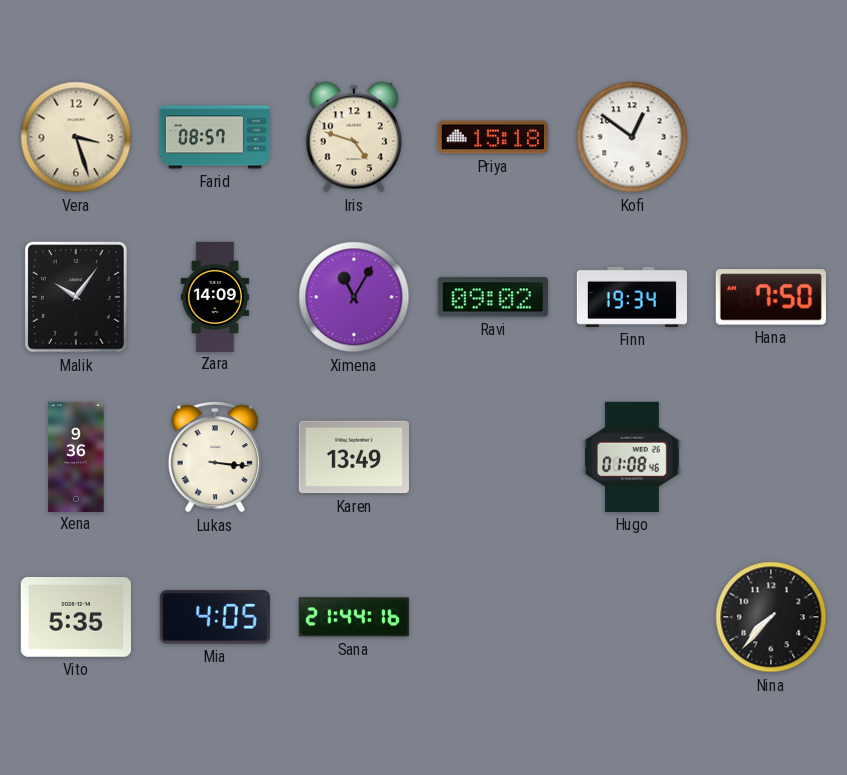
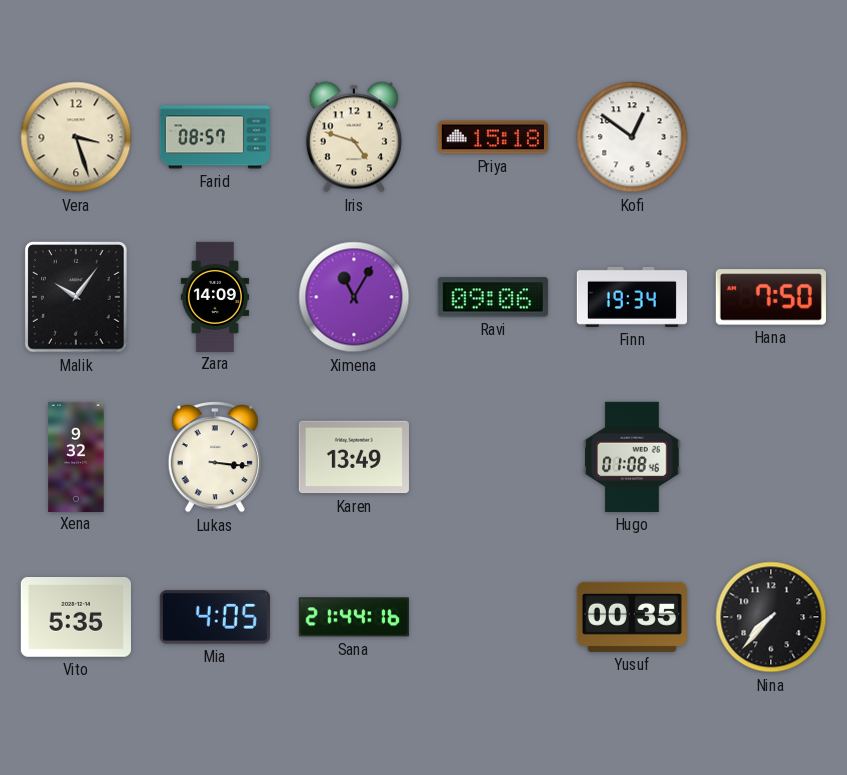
Ravi: 09:02 -> 09:06 (493, 297)
Xena: 9:36 -> 9:32 (76, 456)
Yusuf: none -> 00:35 (632, 617)
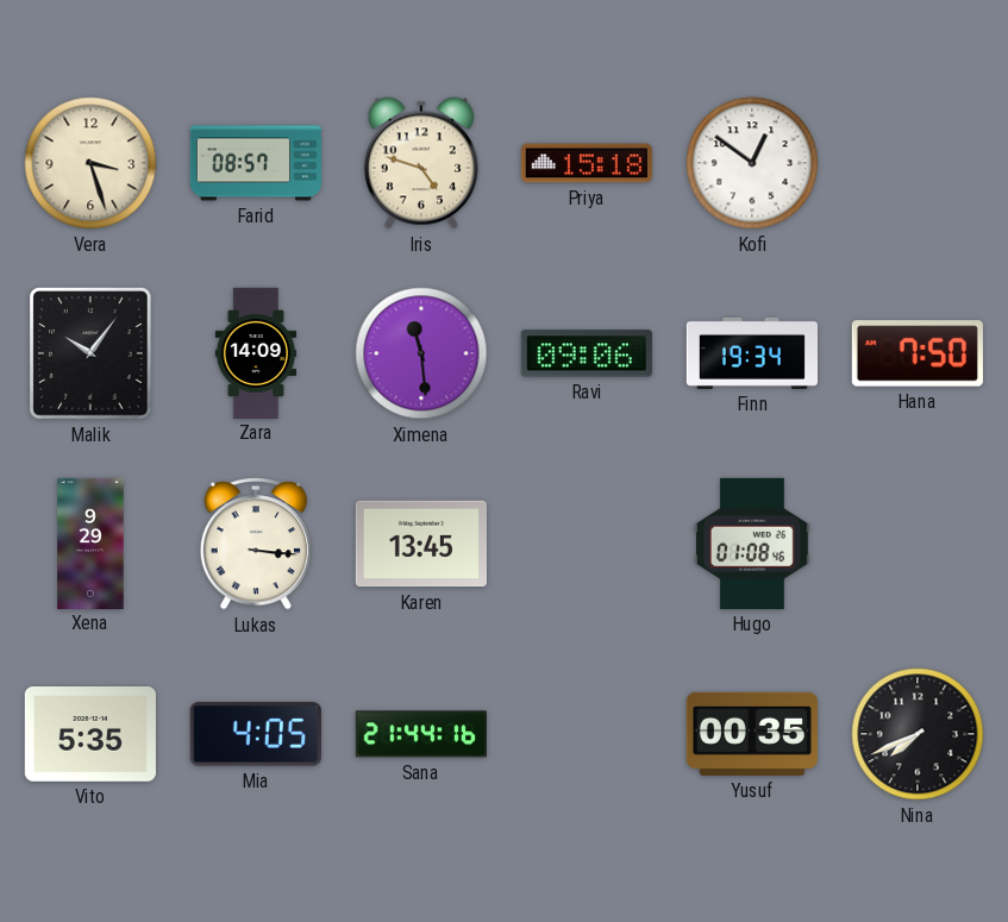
Ximena: 11:05 -> 11:29 (421, 353)
Xena: 9:32 -> 9:29 (90, 542)
Karen: 13:49 -> 13:45 (421, 544)
Nina: 7:37 -> 7:41 (918, 734)
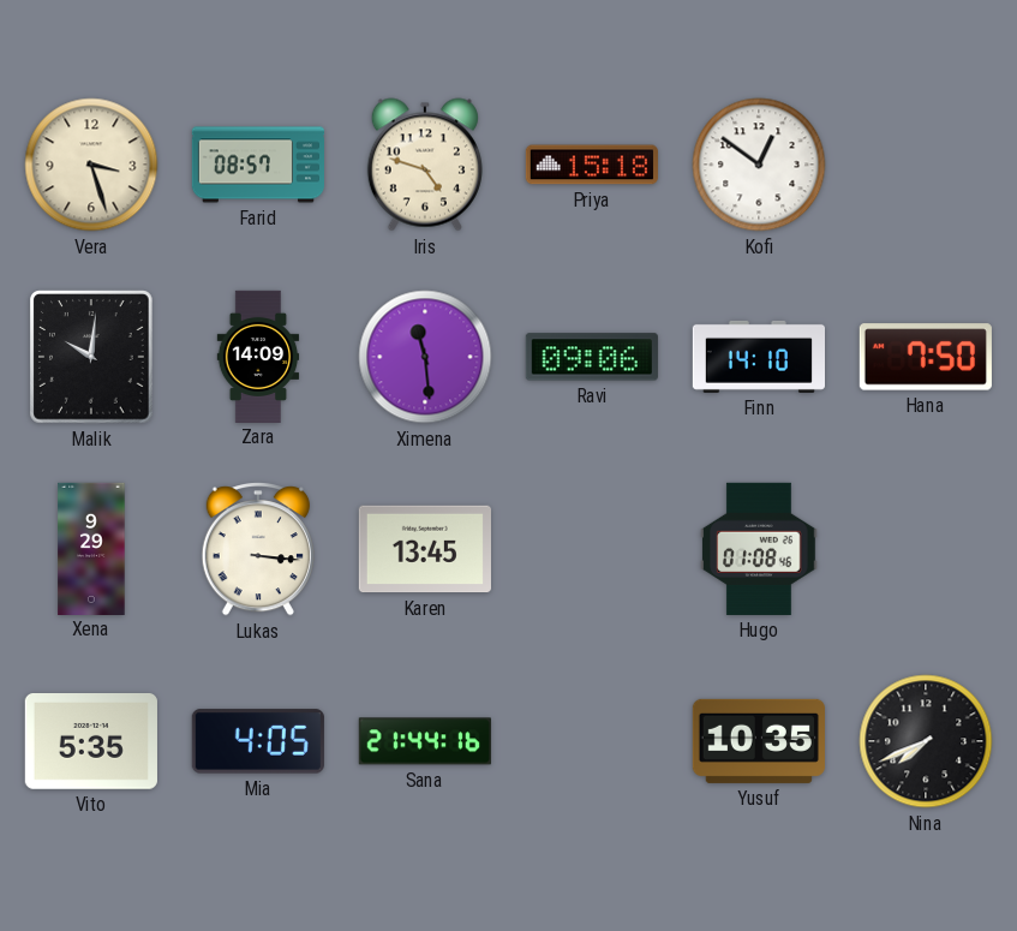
Malik: 10:06 -> 10:01 (92, 357)
Finn: 19:34 -> 14:10 (758, 357)
Yusuf: 00:35 -> 10:35 (759, 741)
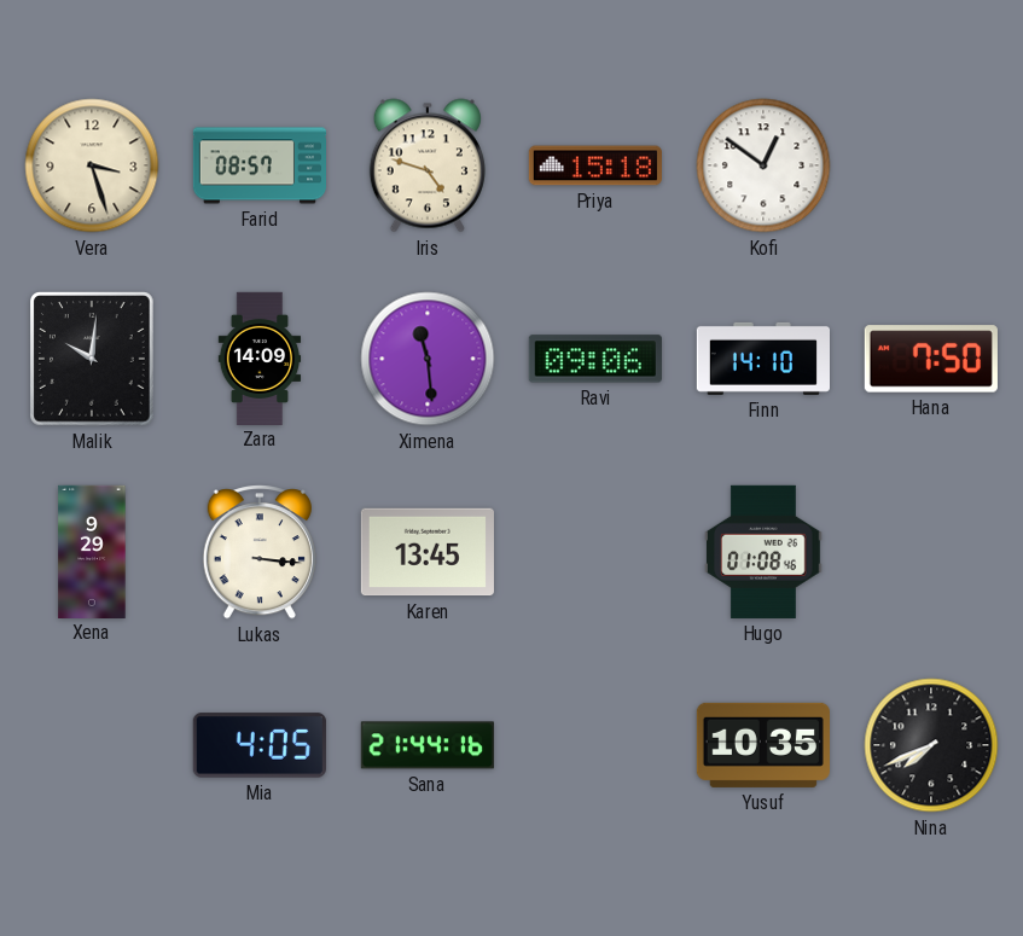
Vito: 5:35 -> none (91, 742)
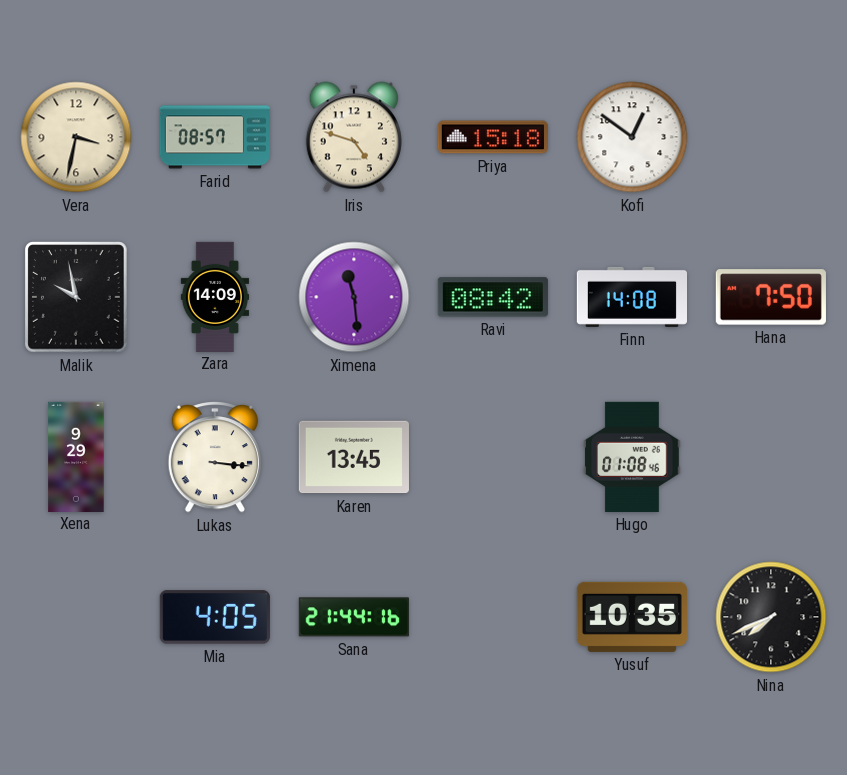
Vera: 3:27 -> 3:32 (76, 137)
Malik: 10:01 -> 9:58 (77, 297)
Ravi: 09:06 -> 08:42 (493, 297)
Finn: 14:10 -> 14:08 (631, 297)
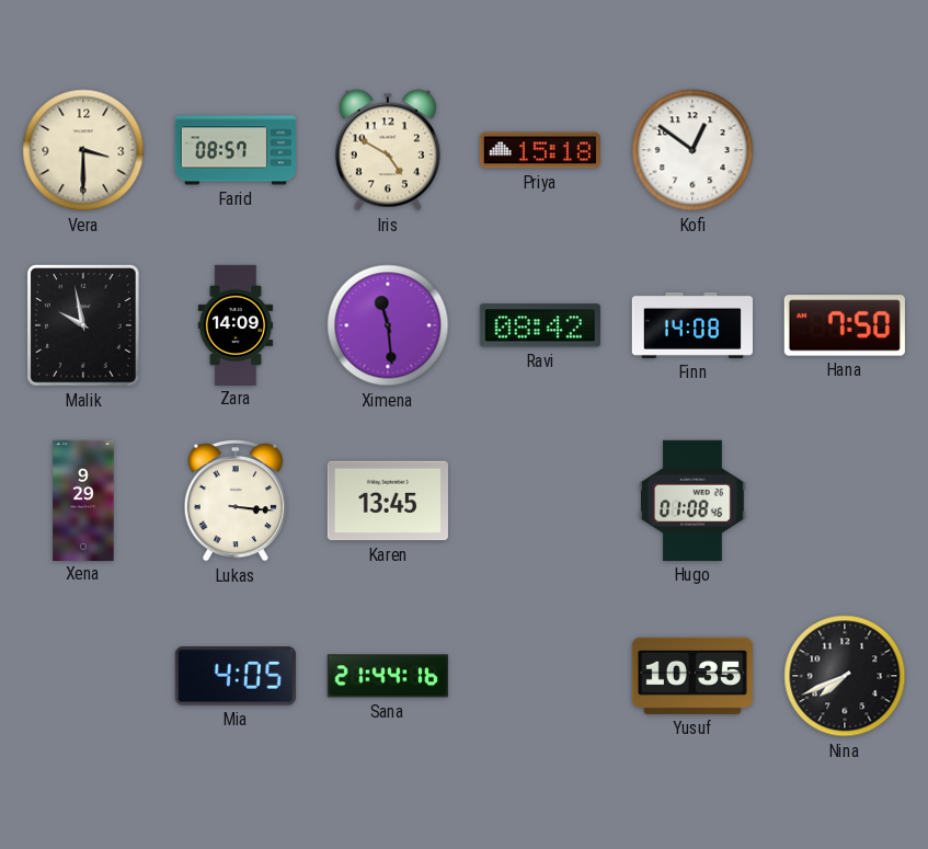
Vera: 3:32 -> 3:30 (83, 150)
Iris: 4:48 -> 4:50 (388, 150)
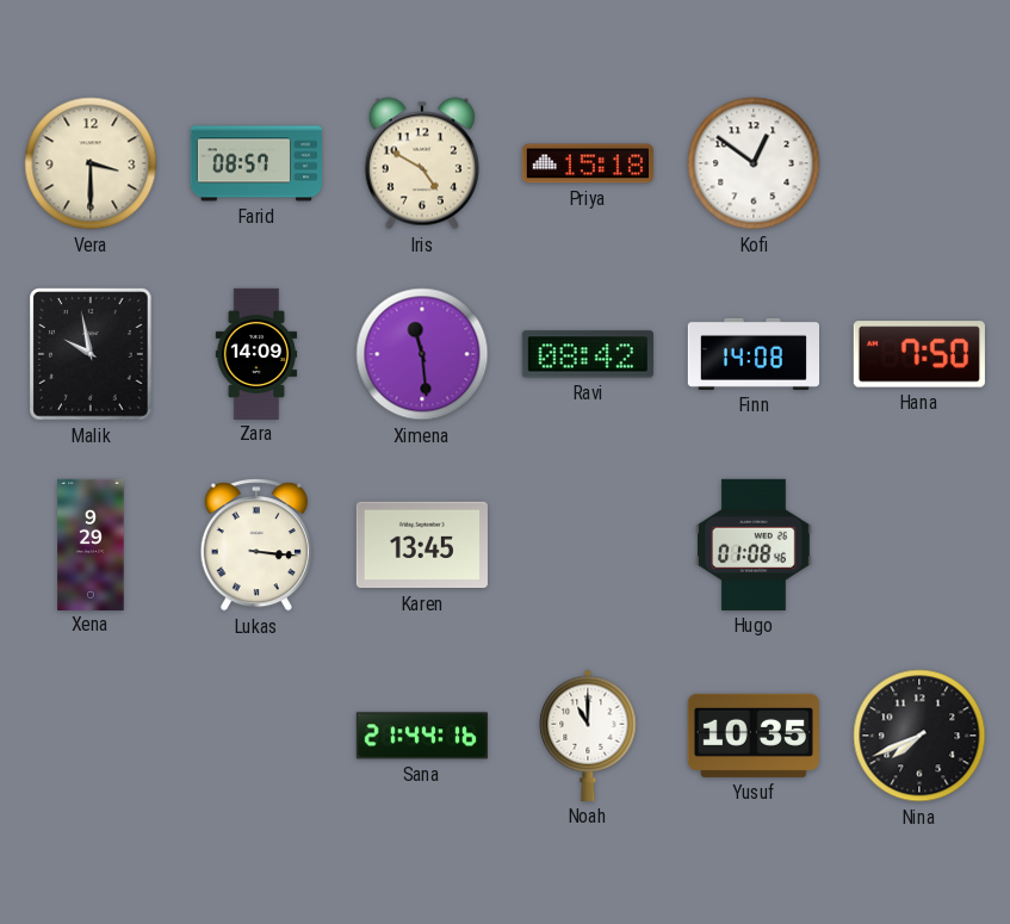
Mia: 4:05 -> none (236, 676)
Noah: none -> 11:00 (588, 736)
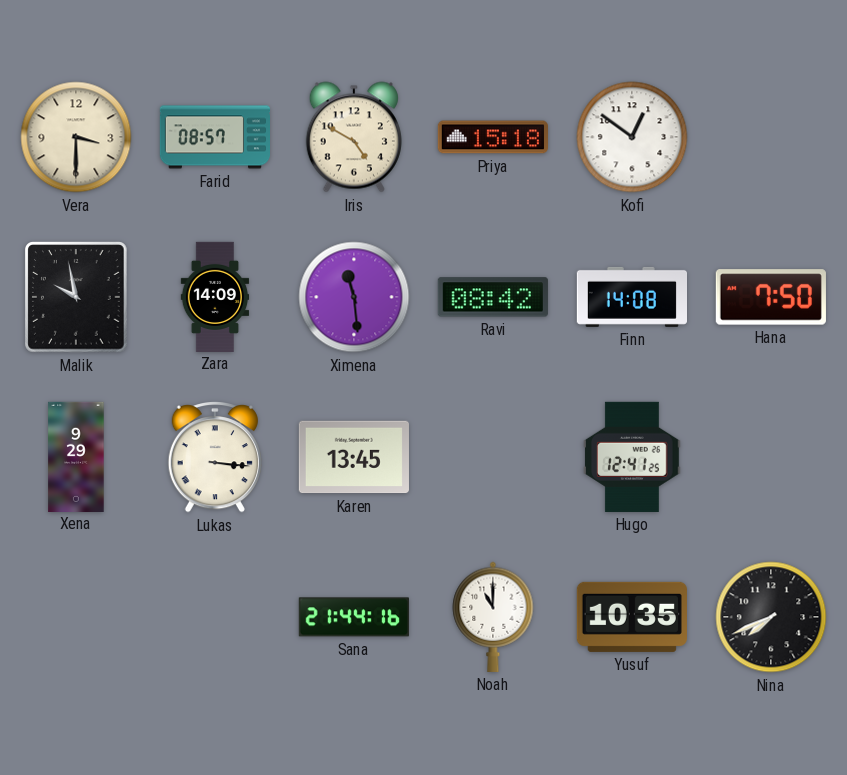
Hugo: 01:08 -> 12:41 (633, 457)
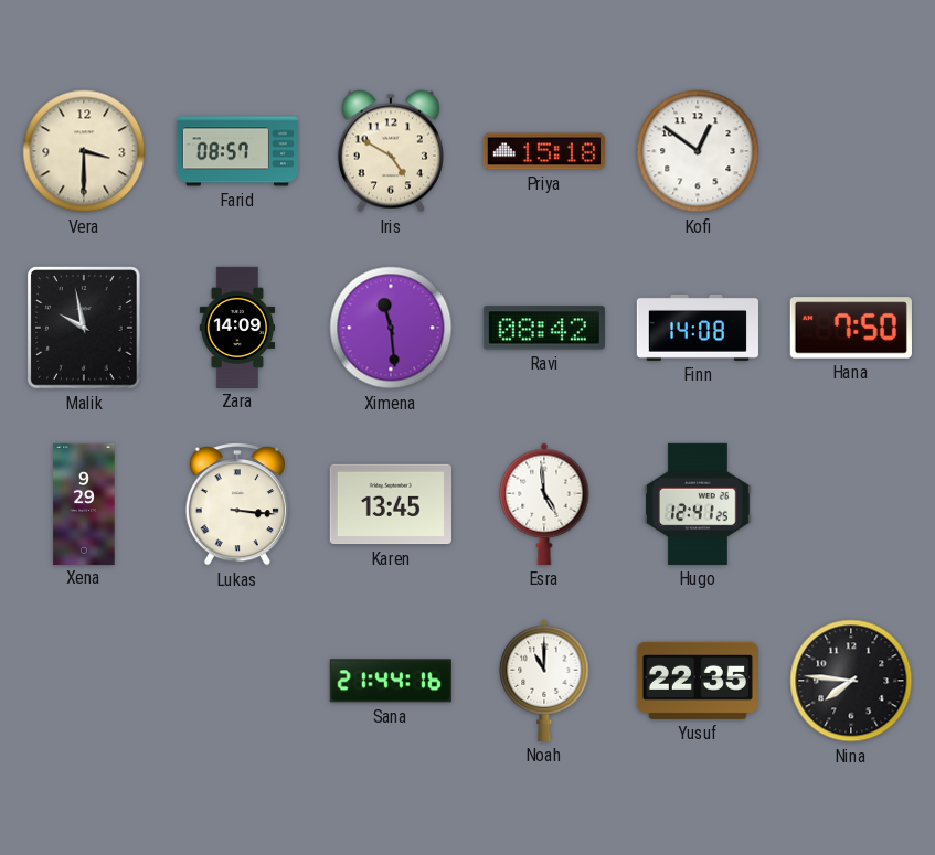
Esra: none -> 4:59 (544, 504)
Yusuf: 10:35 -> 22:35 (698, 681)
Nina: 7:41 -> 7:46 (851, 681)
